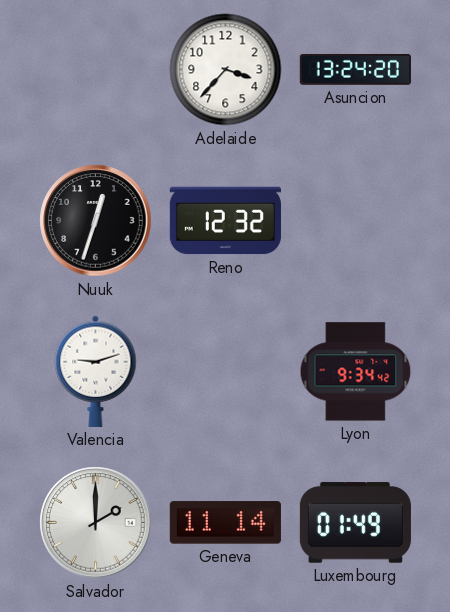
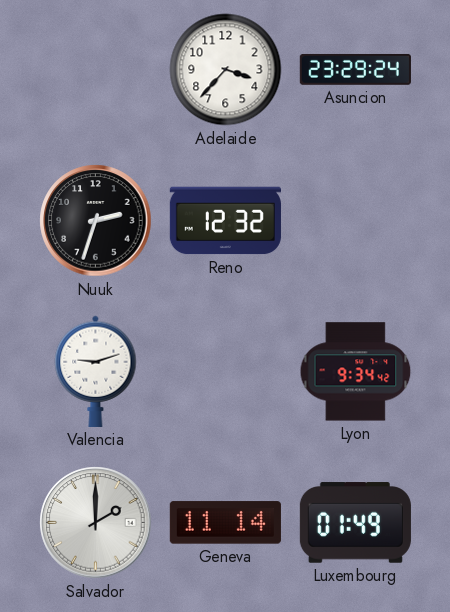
Asuncion: 13:24 -> 23:29 (355, 69)
Nuuk: 12:33 -> 2:33 (96, 221)
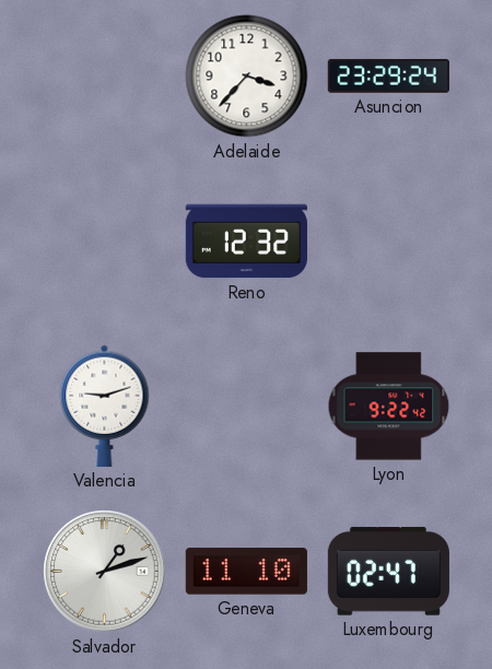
Nuuk: 2:33 -> none (96, 221)
Lyon: 9:34 -> 9:22 (389, 407)
Salvador: 2:00 -> 1:12 (105, 572)
Geneva: 11:14 -> 11:10 (246, 572)
Luxembourg: 01:49 -> 02:47 (388, 572)
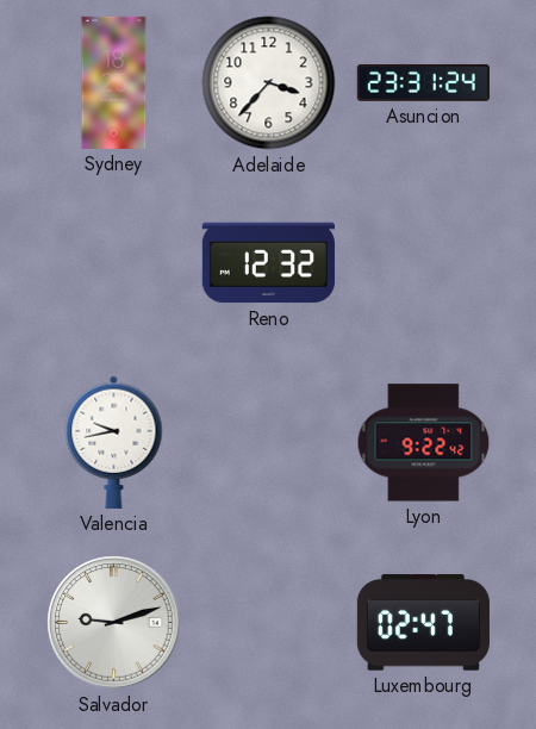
Sydney: none -> 18:25 (114, 82)
Asuncion: 23:29 -> 23:31 (423, 82)
Valencia: 9:12 -> 9:43 (114, 442)
Salvador: 1:12 -> 9:12 (114, 623)
Geneva: 11:10 -> none (246, 572)
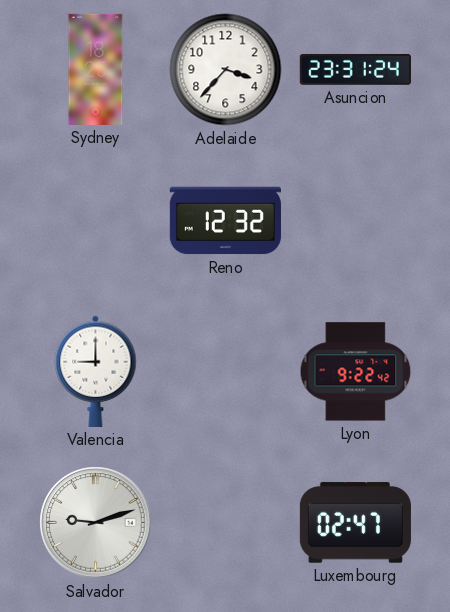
Valencia: 9:43 -> 9:00 (96, 371)
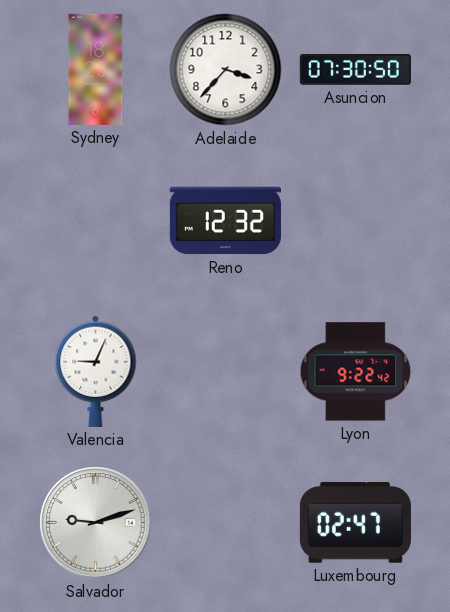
Asuncion: 23:31 -> 07:30 (355, 69)
Valencia: 9:00 -> 9:04 (96, 371)
